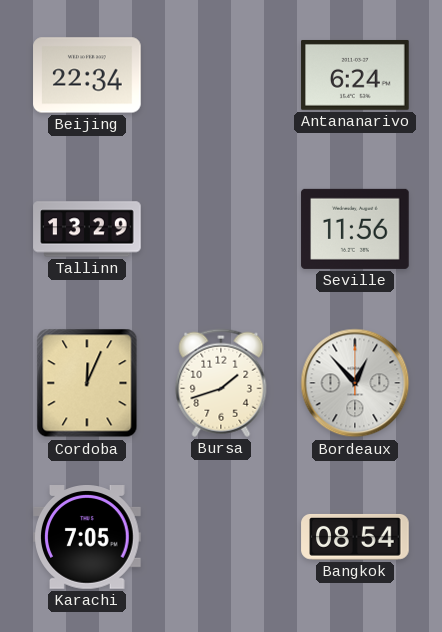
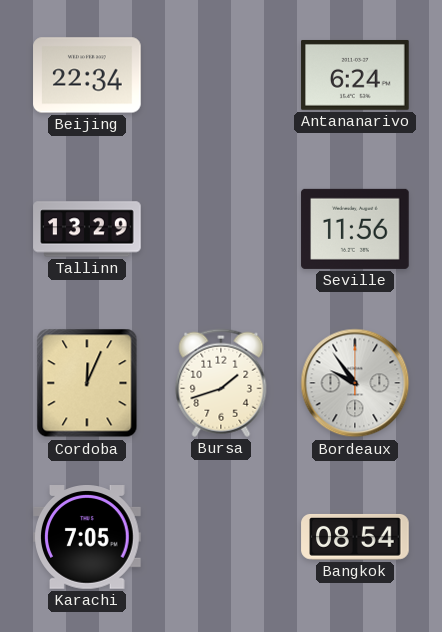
Bordeaux: 12:53 -> 9:54 (355, 383)
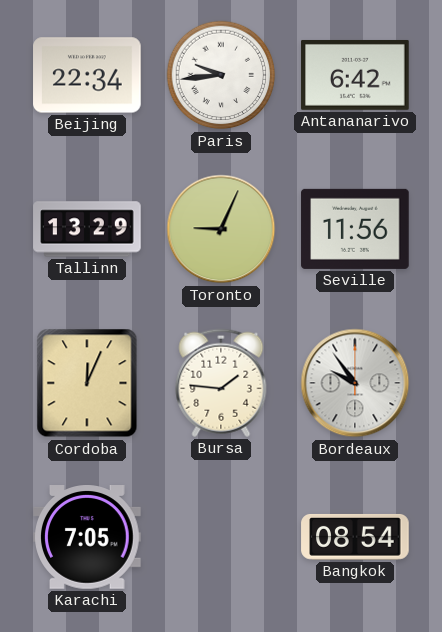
Paris: none -> 9:44 (221, 75)
Antananarivo: 6:24 -> 6:42 (355, 75)
Toronto: none -> 9:04 (221, 229)
Bursa: 1:42 -> 1:46 (221, 383)
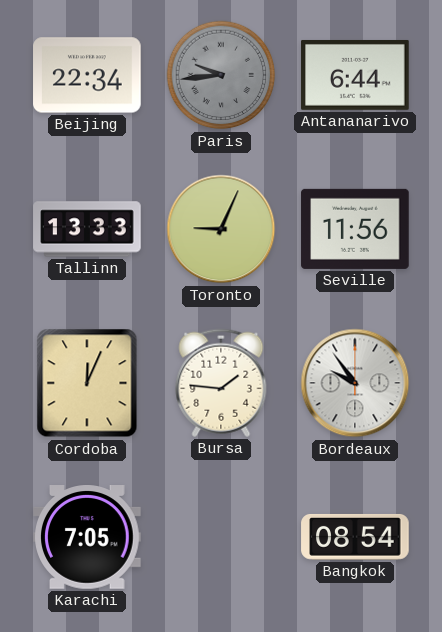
Paris dial: white -> grey (221, 75)
Antananarivo: 6:42 -> 6:44 (355, 75)
Tallinn: 13:29 -> 13:33 (87, 229)
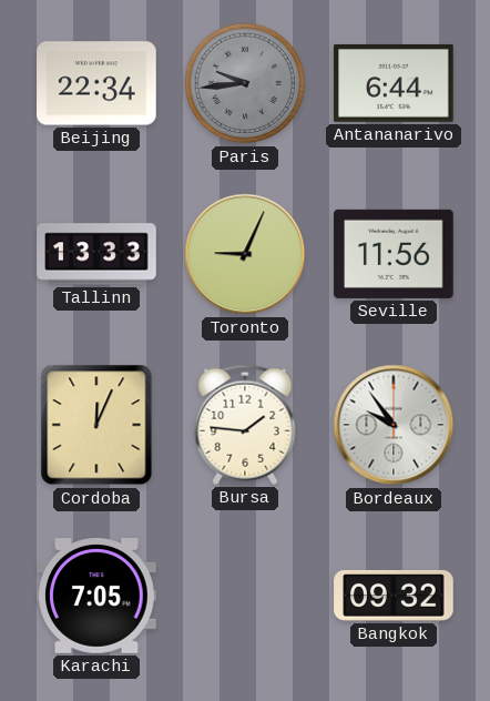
Bangkok: 08:54 -> 09:32 (394, 596)
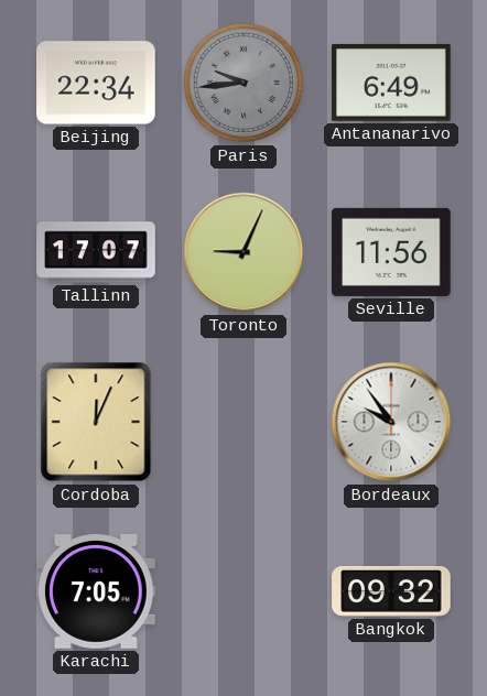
Antananarivo: 6:44 -> 6:49 (391, 83)
Tallinn: 13:33 -> 17:07 (96, 252)
Bursa: 1:46 -> none (245, 425)
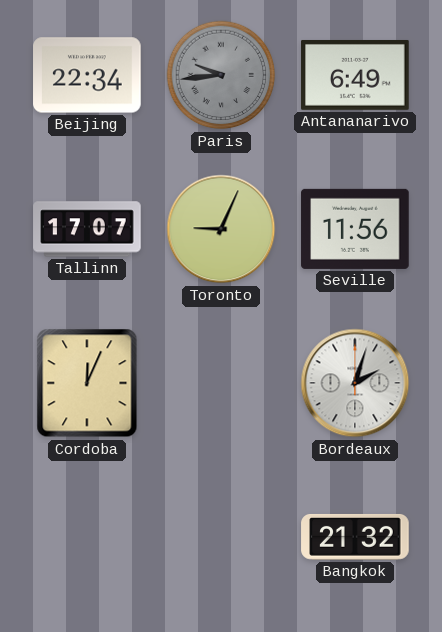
Bordeaux: 9:54 -> 2:03 (355, 383)
Karachi: 7:05 -> none (96, 592)
Bangkok: 09:32 -> 21:32 (355, 537)
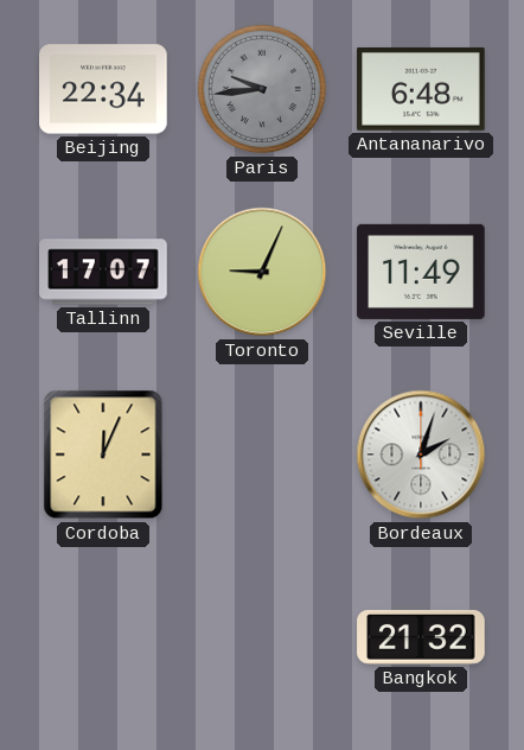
Antananarivo: 6:49 -> 6:48 (421, 89)
Seville: 11:56 -> 11:49 (421, 272)
